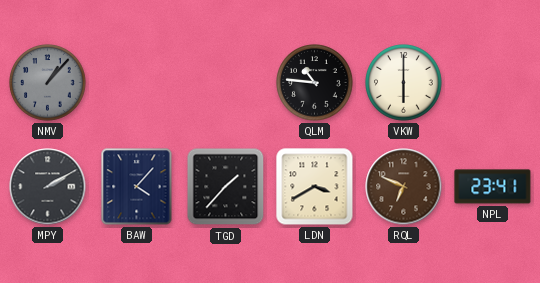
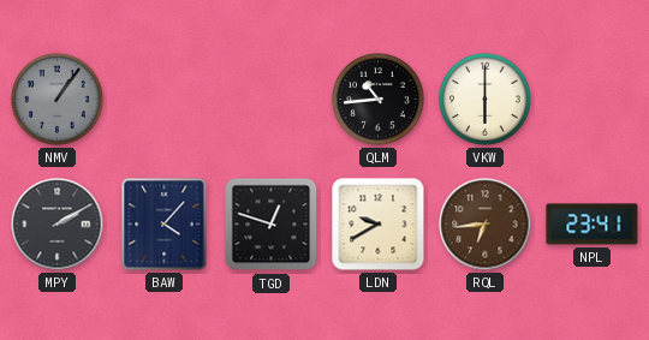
NMV: 1:07 -> 1:06 (58, 100)
QLM: 10:46 -> 10:44 (379, 100)
TGD: 1:37 -> 12:48 (272, 225)
LDN: 3:40 -> 9:40 (379, 225)
RQL: 6:49 -> 6:44 (486, 225)
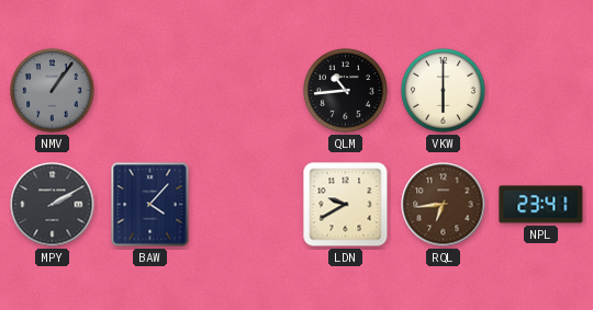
TGD: 12:48 -> none (272, 225)
